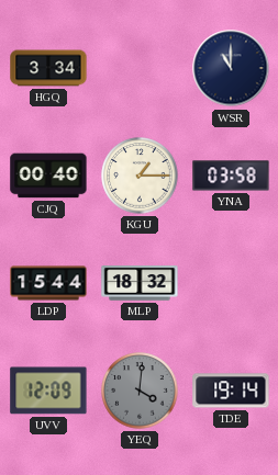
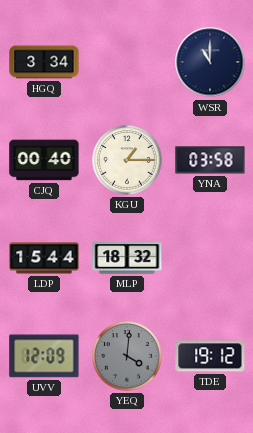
TDE: 19:14 -> 19:12 (210, 356)
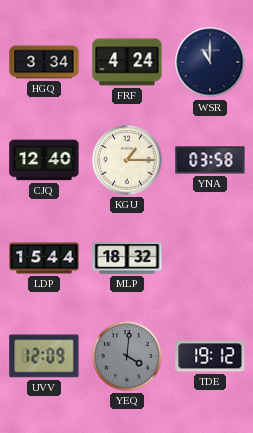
FRF: none -> 4:24 (127, 62)
CJQ: 00:40 -> 12:40 (44, 160)
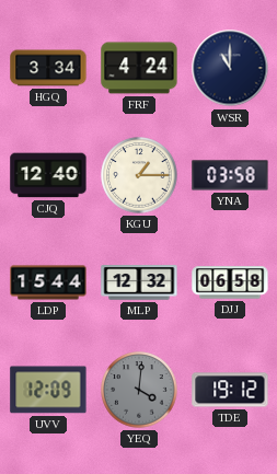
MLP: 18:32 -> 12:32 (139, 282)
DJJ: none -> 06:58 (230, 282)
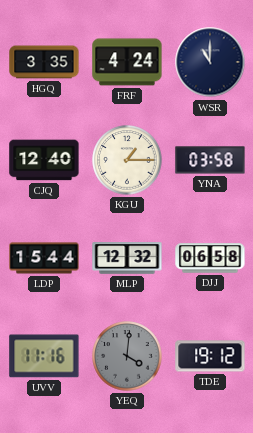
HGQ: 3:34 -> 3:35 (44, 62)
UVV: 12:09 -> 11:16 (44, 356)
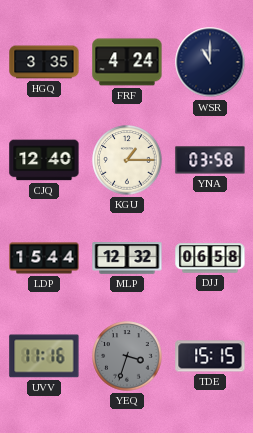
YEQ: 4:01 -> 3:33 (127, 356)
TDE: 19:12 -> 15:15 (210, 356)
